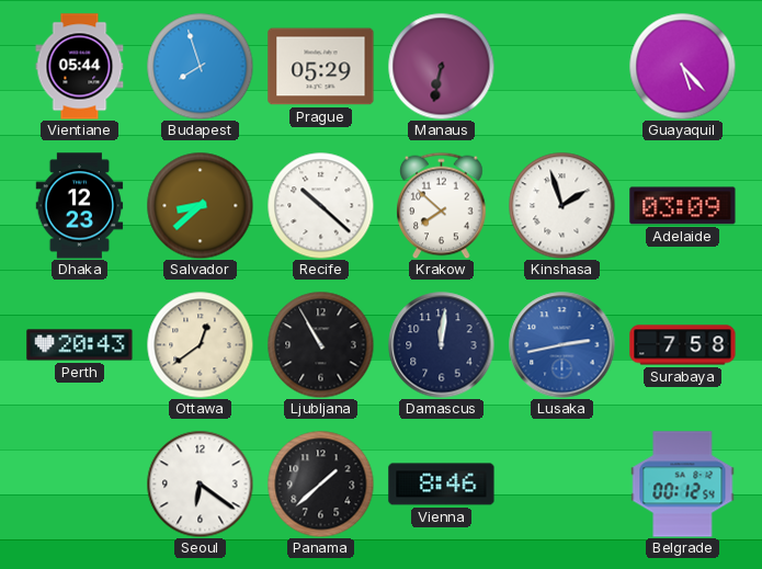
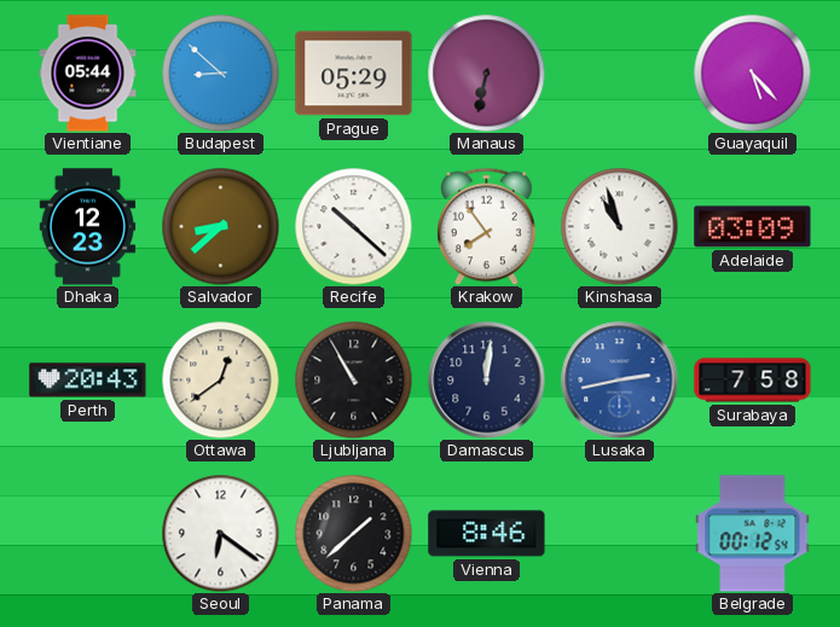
Budapest: 7:57 -> 8:52 (220, 72)
Krakow: 7:52 -> 7:54 (487, 226)
Kinshasa: 1:57 -> 10:57 (619, 226)
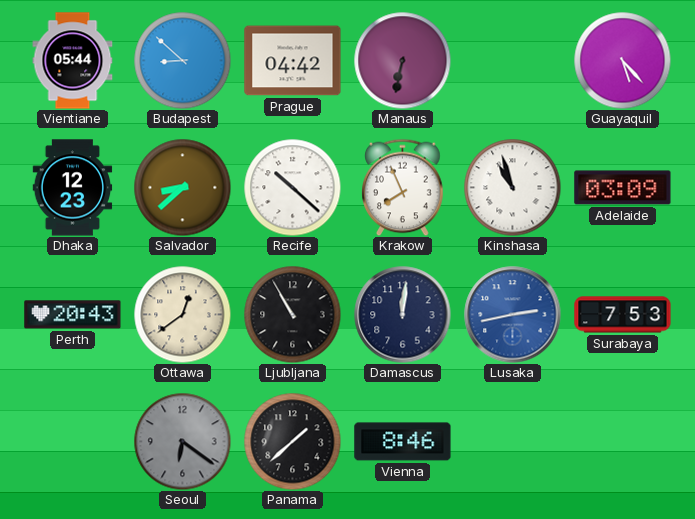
Prague: 05:29 -> 04:42 (293, 61)
Krakow: 7:54 -> 7:56 (403, 187)
Surabaya: 7:58 -> 7:53 (623, 315)
Seoul dial: white -> grey (182, 441)
Belgrade: 00:12 -> none (753, 534)
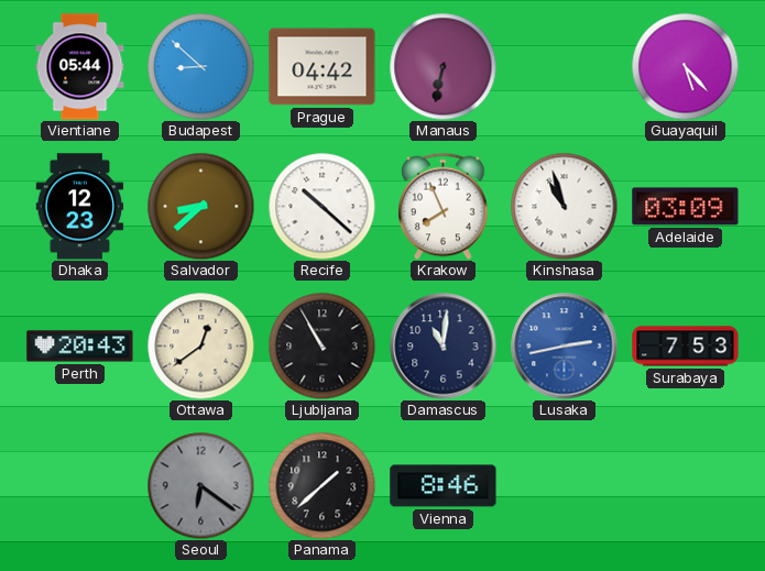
Damascus: 12:01 -> 11:01 (444, 347)
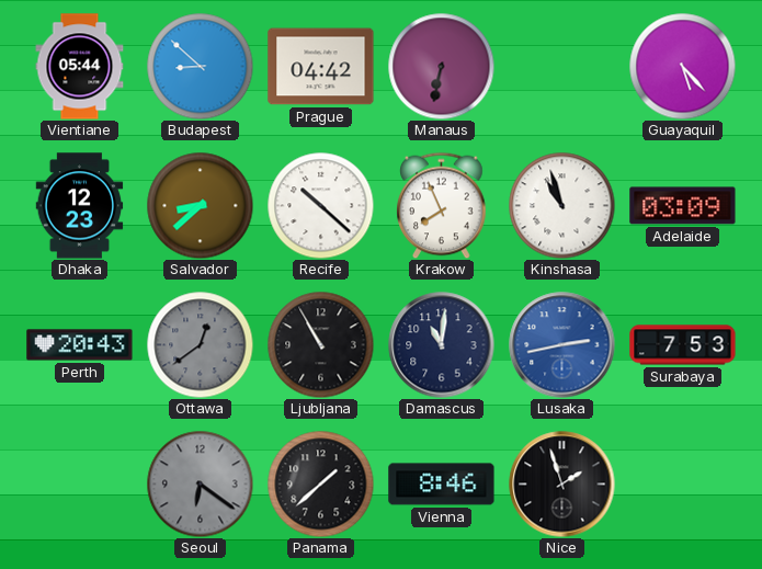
Ottawa dial: cream -> grey (200, 344)
Nice: none -> 1:57 (562, 485)
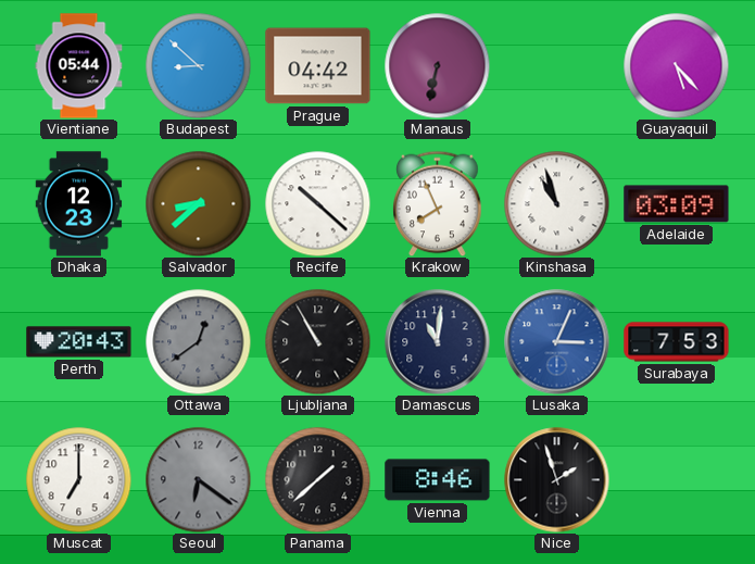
Lusaka: 2:43 -> 3:04 (557, 342)
Muscat: none -> 7:00 (78, 479)
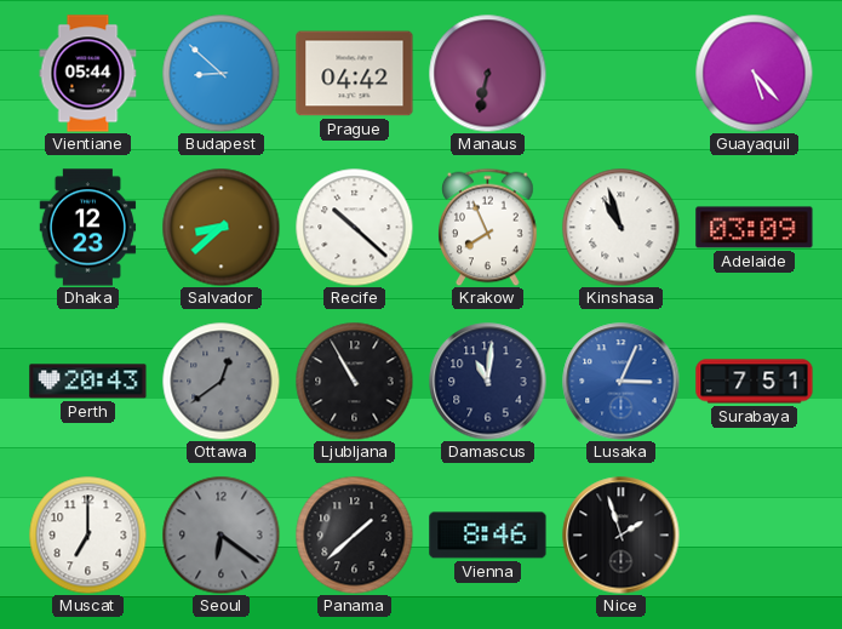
Surabaya: 7:53 -> 7:51 (755, 382)
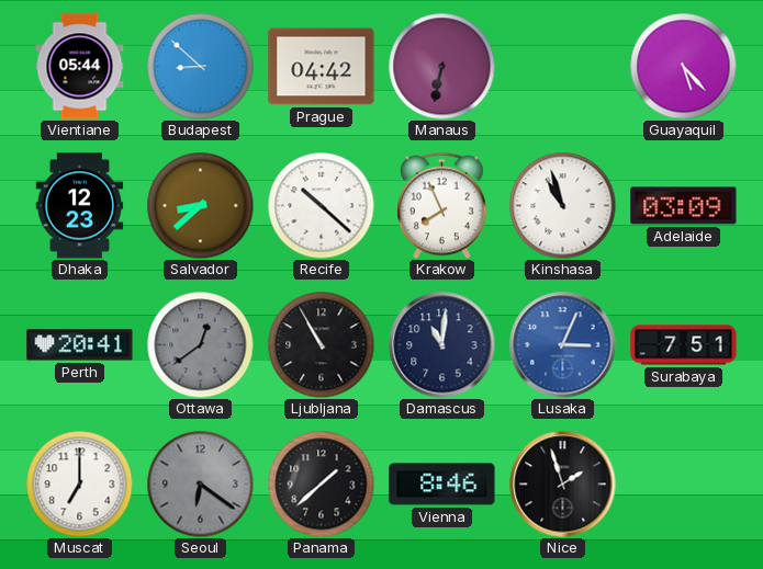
Perth: 20:43 -> 20:41 (80, 345)
